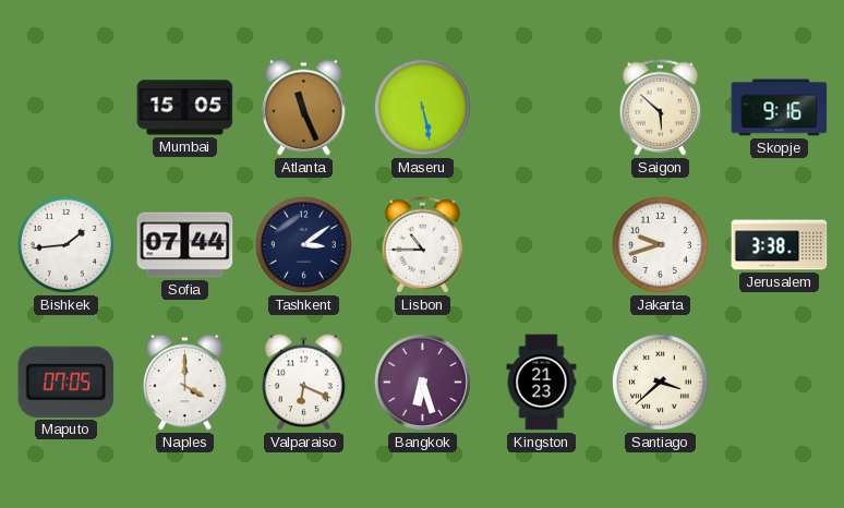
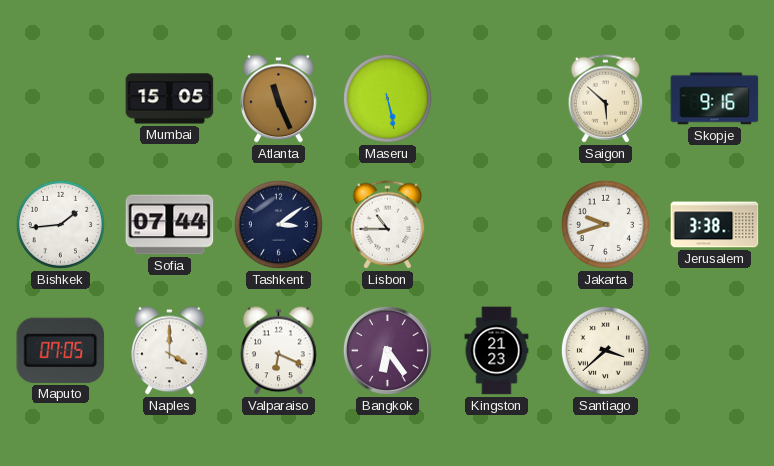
Bangkok: 6:27 -> 6:24 (387, 350)
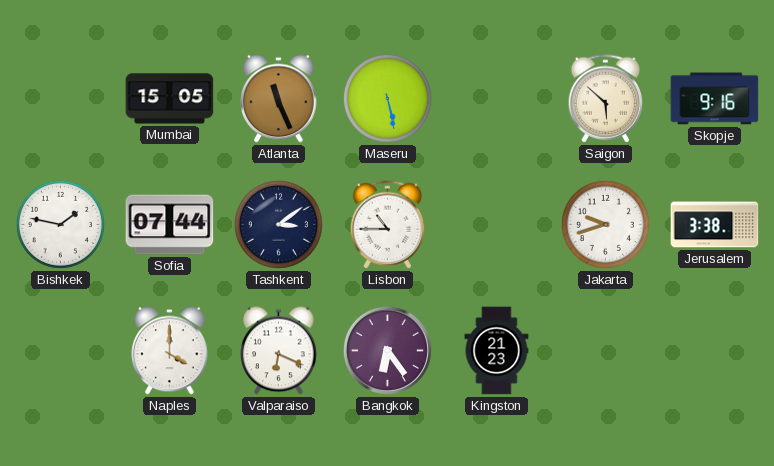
Bishkek: 1:44 -> 1:47 (60, 224)
Maputo: 07:05 -> none (61, 350)
Santiago: 3:38 -> none (605, 350)
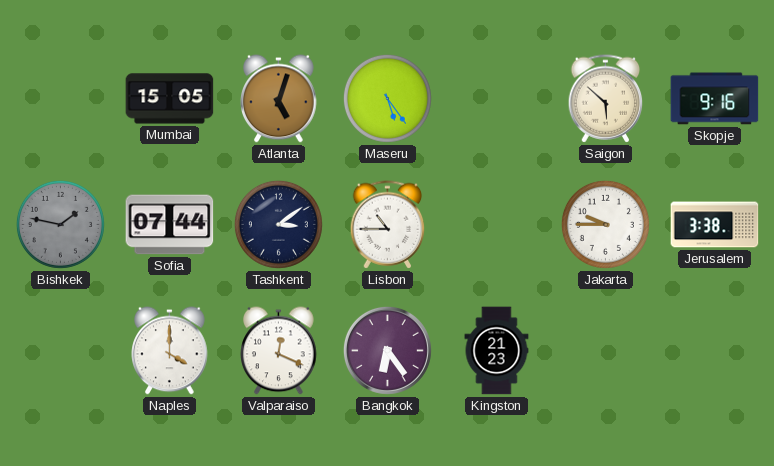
Atlanta: 11:26 -> 5:03 (279, 99)
Maseru: 5:28 -> 5:24 (387, 98)
Bishkek dial: white -> grey (60, 224)
Jakarta: 9:42 -> 9:45 (605, 224)
Valparaiso: 6:19 -> 12:19 (279, 351)
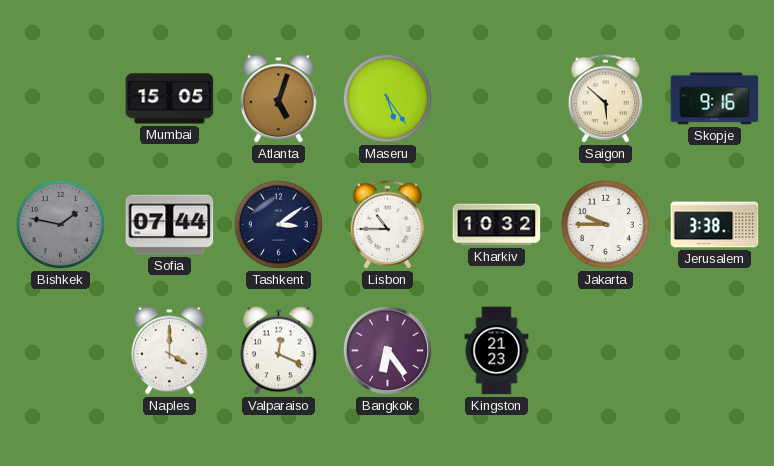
Kharkiv: none -> 10:32 (497, 225)
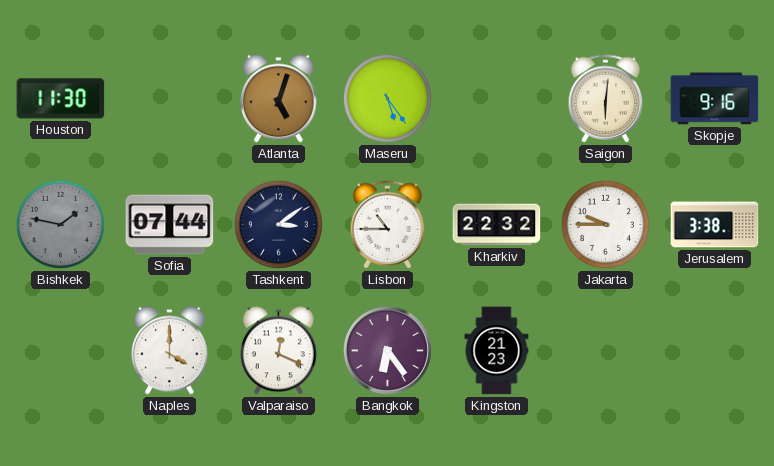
Houston: none -> 11:30 (61, 99)
Mumbai: 15:05 -> none (170, 99)
Saigon: 5:52 -> 6:01 (606, 99)
Kharkiv: 10:32 -> 22:32 (497, 225)
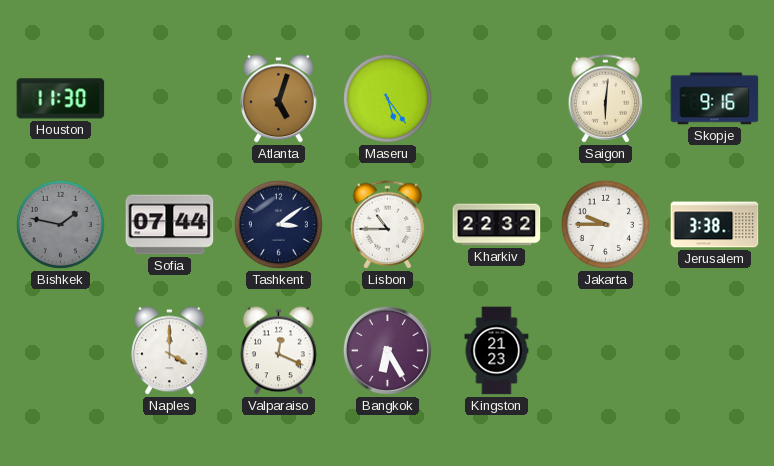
Bangkok: 6:24 -> 6:25 (387, 350)
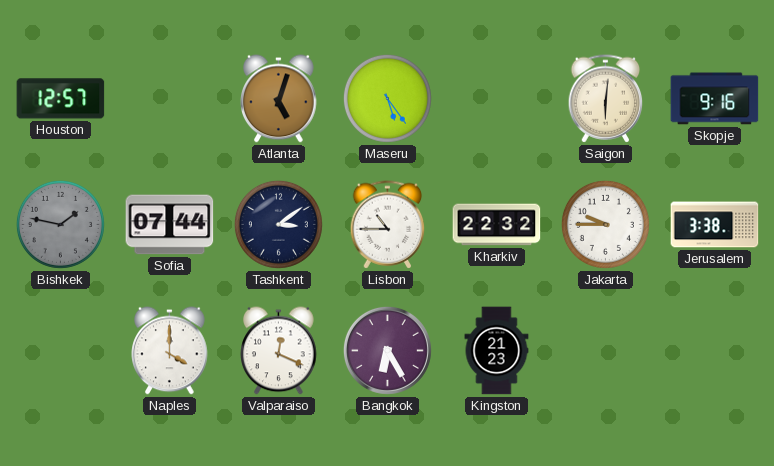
Houston: 11:30 -> 12:57 (61, 99)
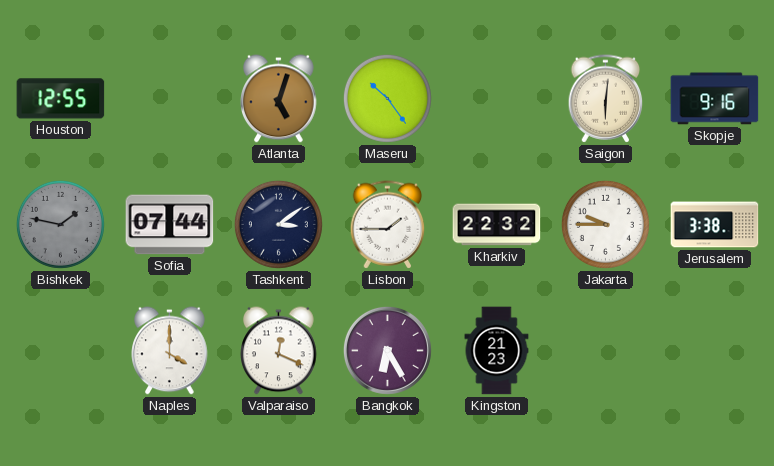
Houston: 12:57 -> 12:55 (61, 99)
Maseru: 5:24 -> 10:24 (387, 98)
Lisbon: 10:45 -> 1:45 (388, 225)
